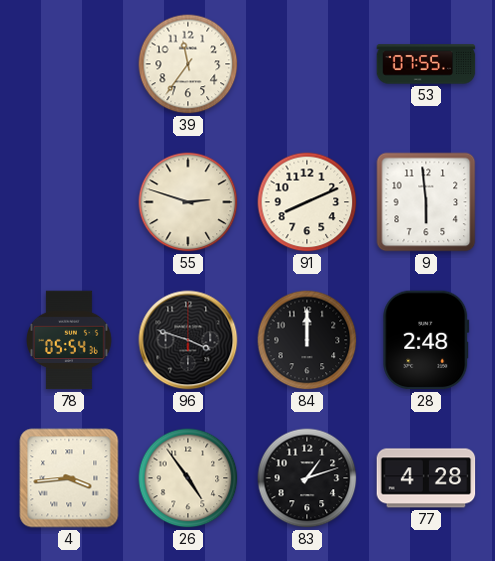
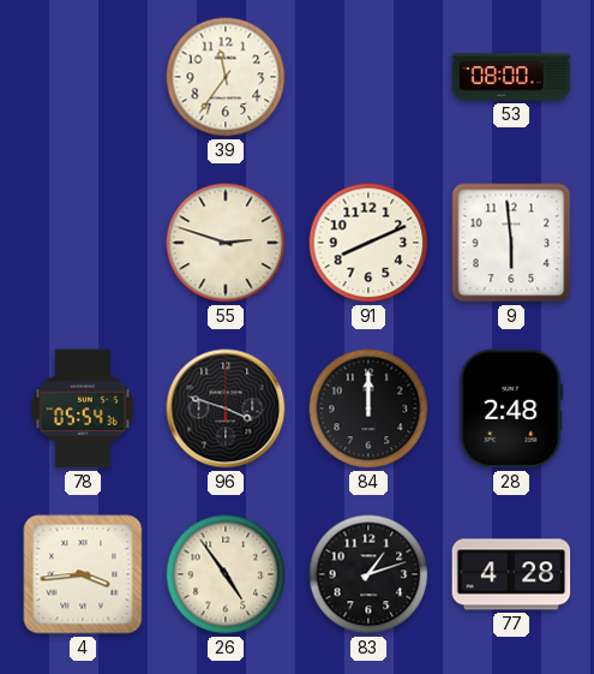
53: 07:55 -> 08:00 (511, 77)
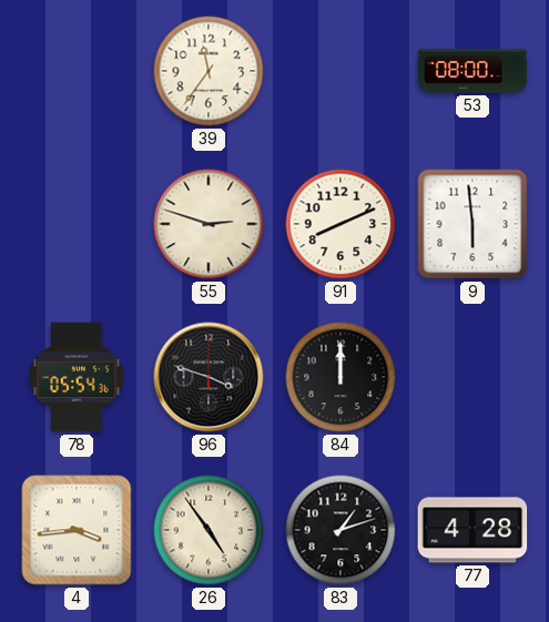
28: 2:48 -> none (511, 408)
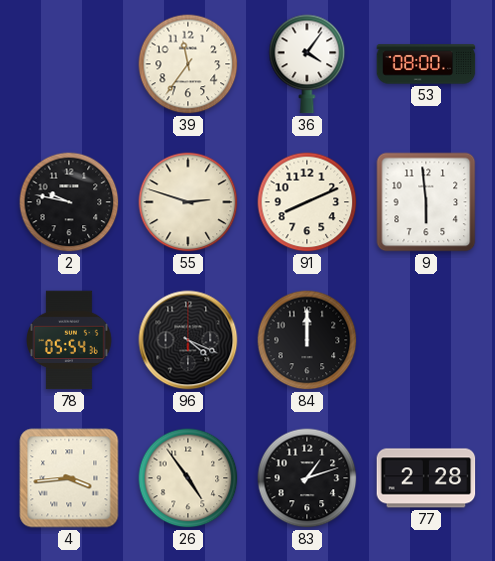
36: none -> 4:06 (307, 64)
2: none -> 9:47 (69, 202)
96: 3:48 -> 4:19 (188, 340)
77: 4:28 -> 2:28 (426, 478)
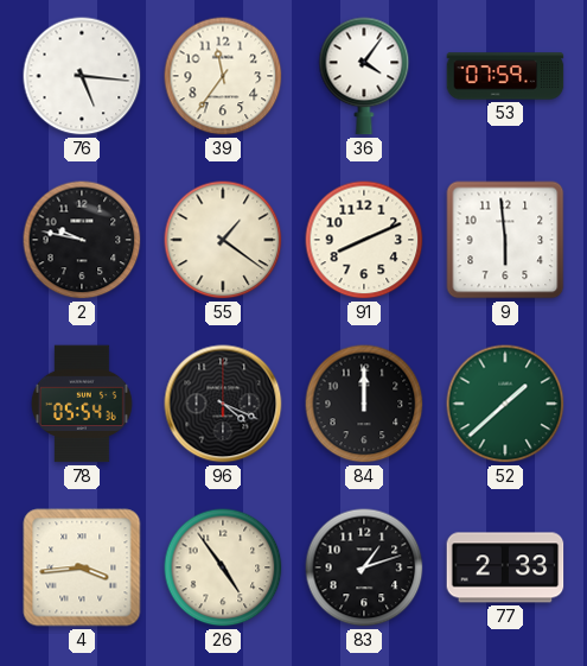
76: none -> 5:16 (82, 76)
53: 08:00 -> 07:59 (505, 76)
55: 2:48 -> 1:21 (223, 240)
52: none -> 1:38 (505, 404)
77: 2:28 -> 2:33 (505, 567)
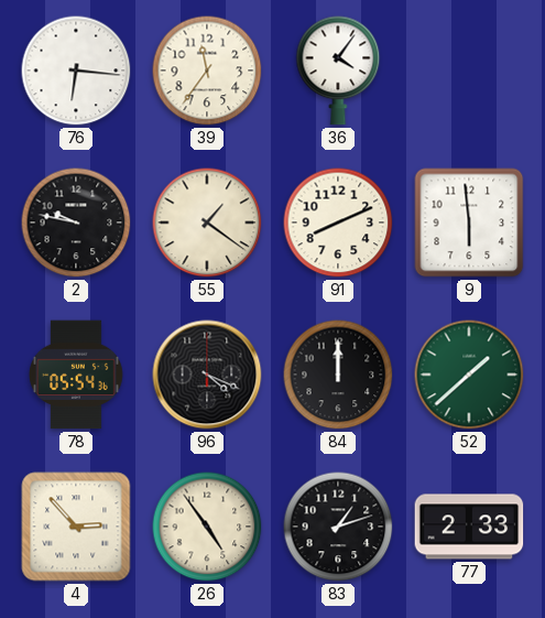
76: 5:16 -> 6:16 (76, 71)
53: 07:59 -> none (505, 76)
4: 3:44 -> 2:53 (76, 527)
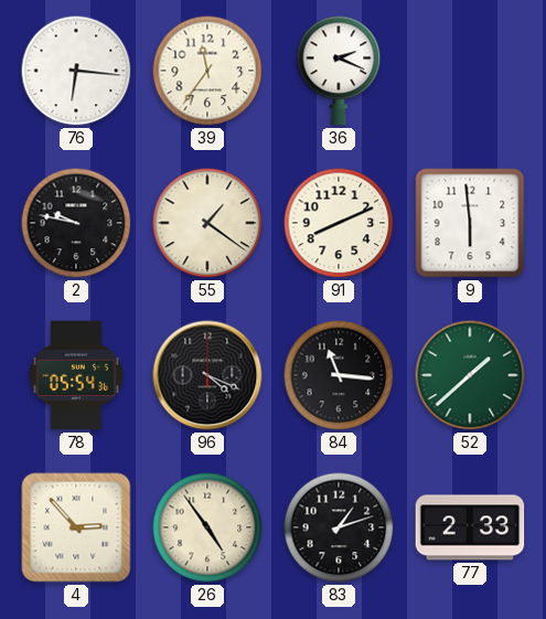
36: 4:06 -> 2:19 (339, 71)
84: 12:00 -> 11:16 (339, 375)
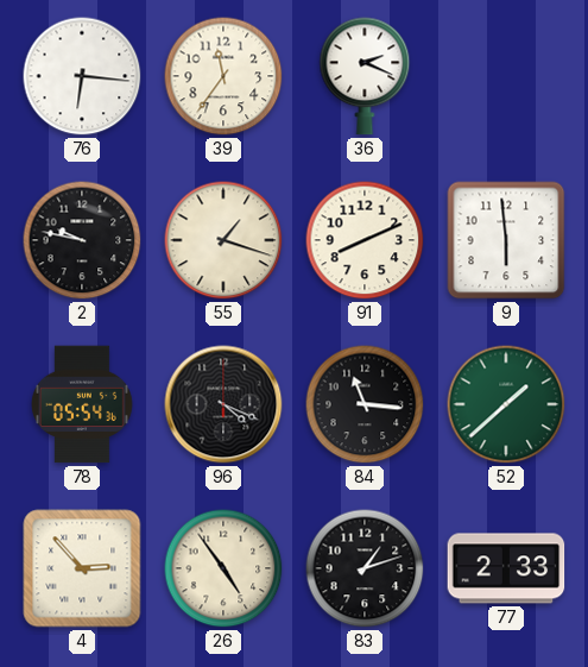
55: 1:21 -> 1:18 (223, 240)
